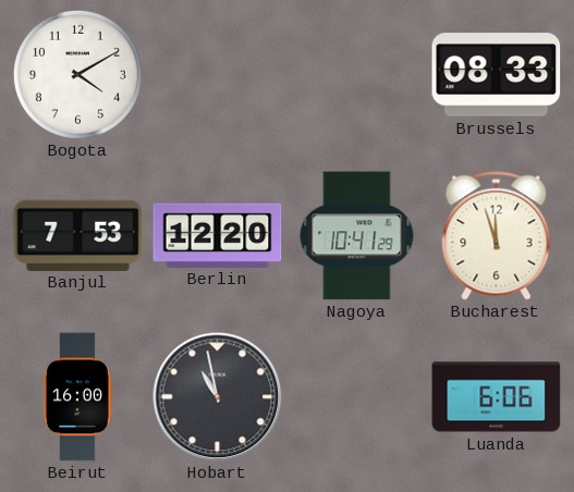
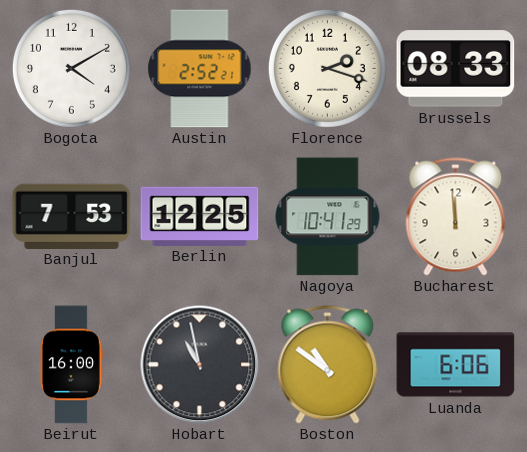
Austin: none -> 2:52 (200, 69)
Florence: none -> 2:18 (327, 68)
Berlin: 12:20 -> 12:25 (200, 216)
Bucharest: 11:57 -> 11:59 (456, 217)
Boston: none -> 10:51 (328, 365)
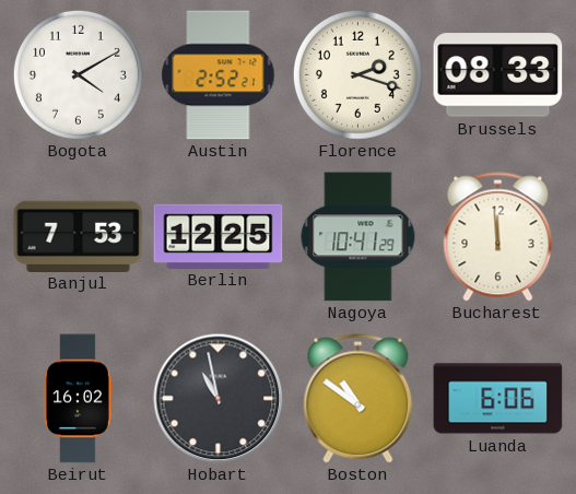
Beirut: 16:00 -> 16:02 (78, 399)
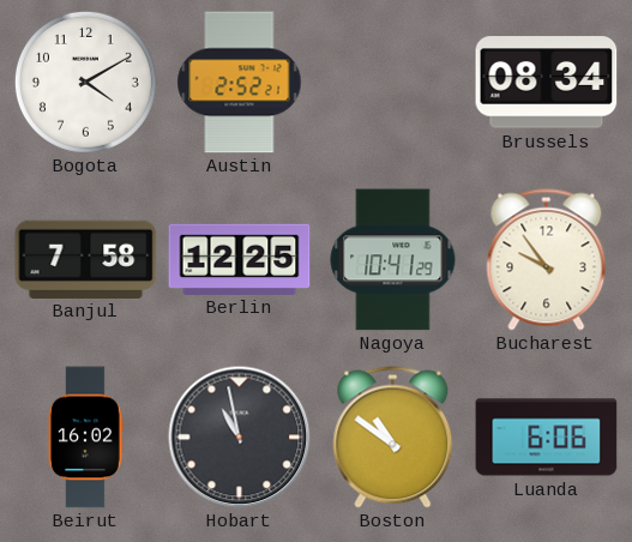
Florence: 2:18 -> none (357, 74)
Brussels: 08:33 -> 08:34 (547, 83)
Banjul: 7:53 -> 7:58 (86, 259)
Bucharest: 11:59 -> 9:54 (547, 260)
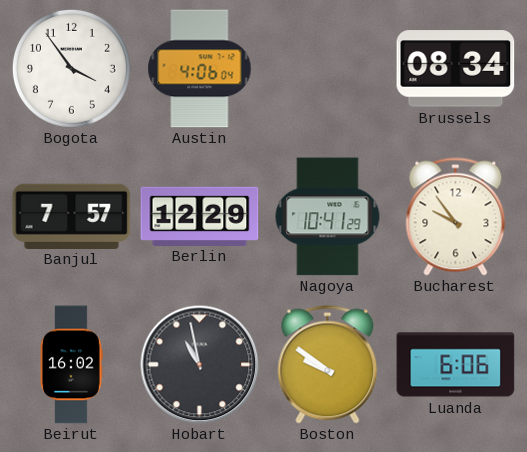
Bogota: 4:10 -> 3:54 (71, 68)
Austin: 2:52 -> 4:06 (200, 69)
Banjul: 7:58 -> 7:57 (72, 216)
Berlin: 12:25 -> 12:29 (200, 216)
Boston: 10:51 -> 9:51 (328, 365)
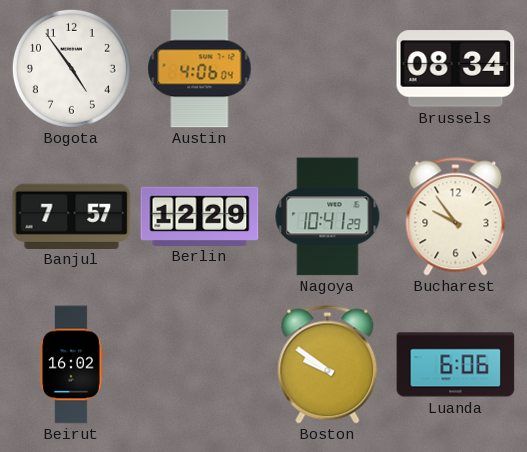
Bogota: 3:54 -> 4:54 (71, 68)
Hobart: 10:58 -> none (200, 365)
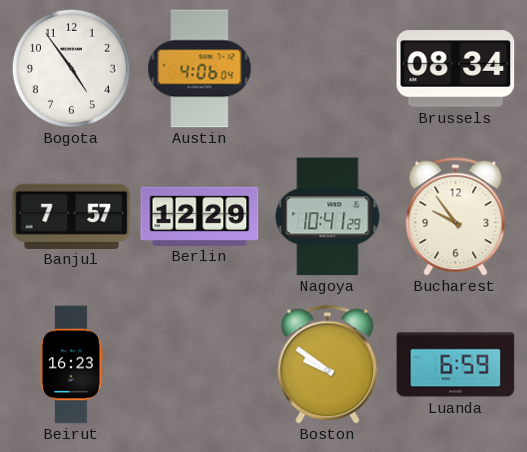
Beirut: 16:02 -> 16:23 (71, 365)
Luanda: 6:06 -> 6:59 (456, 365)
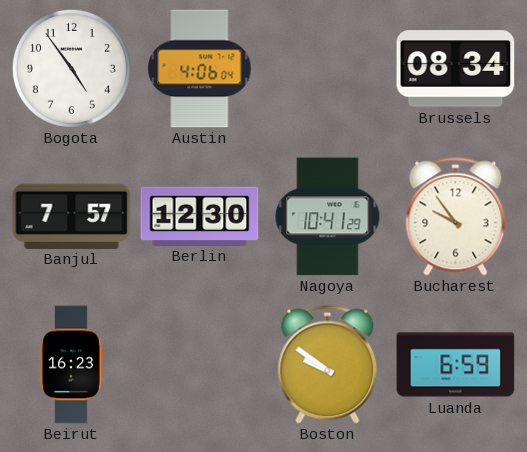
Berlin: 12:29 -> 12:30 (200, 216)
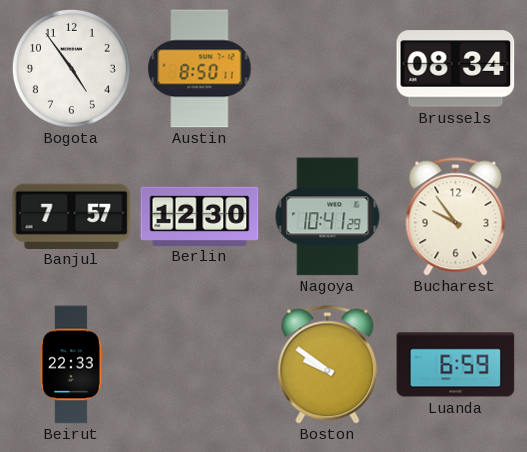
Austin: 4:06 -> 8:50 (200, 69)
Beirut: 16:23 -> 22:33 (71, 365)
